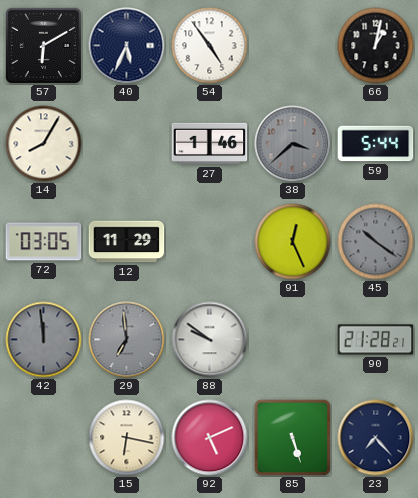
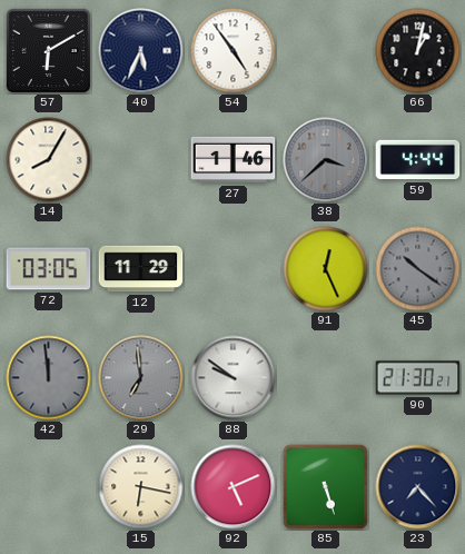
59: 5:44 -> 4:44 (418, 160)
90: 21:28 -> 21:30 (418, 378)
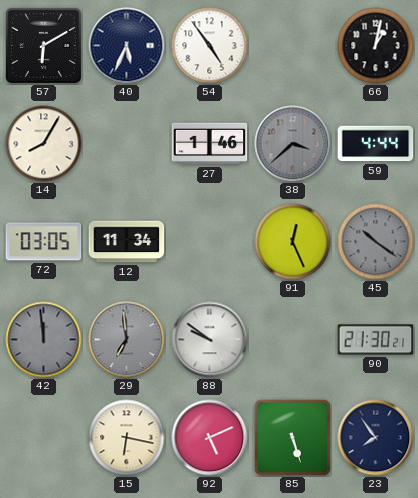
12: 11:29 -> 11:34 (127, 242)
23: 7:23 -> 7:54 (376, 438)
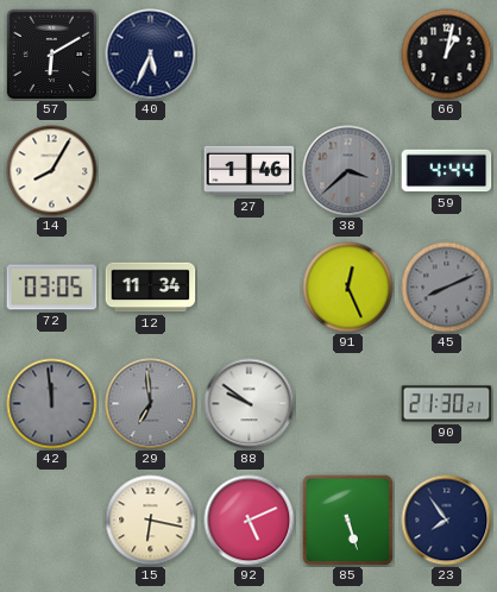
54: 4:54 -> none (210, 46)
45: 10:21 -> 8:11 (447, 288)
